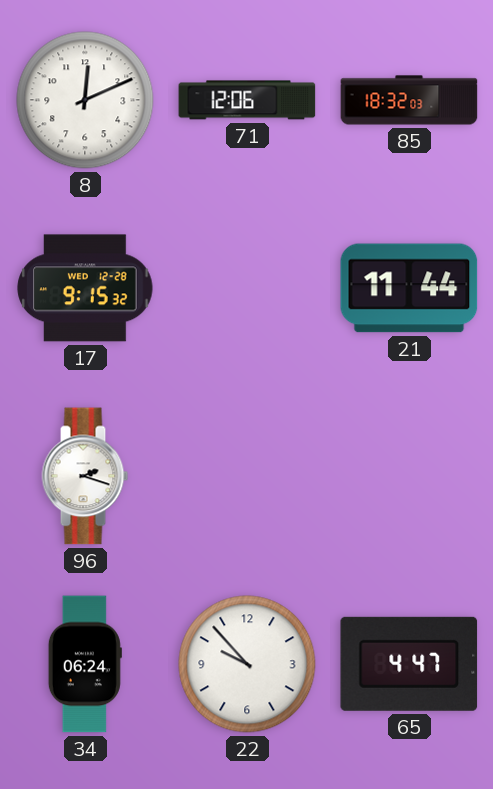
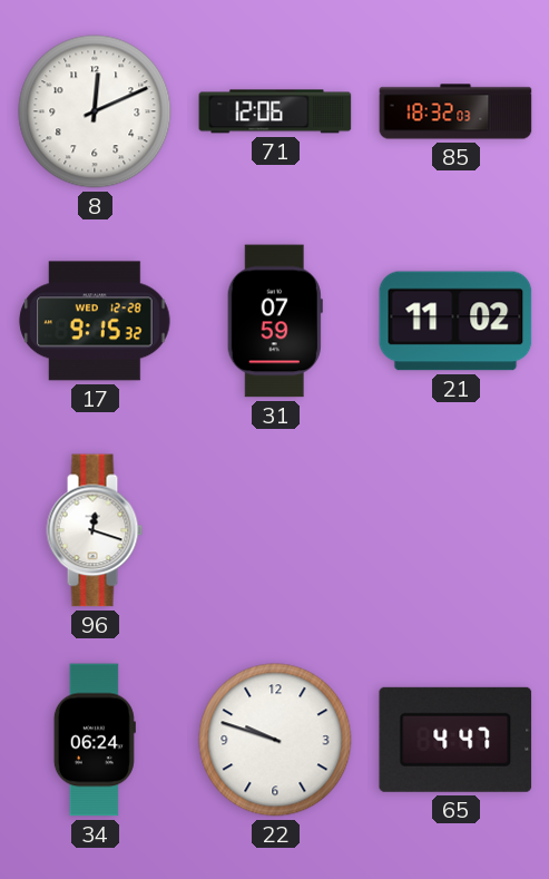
31: none -> 07:59 (275, 321)
21: 11:44 -> 11:02 (455, 321)
96: 2:18 -> 12:18 (95, 530)
22: 9:53 -> 9:48 (275, 740)
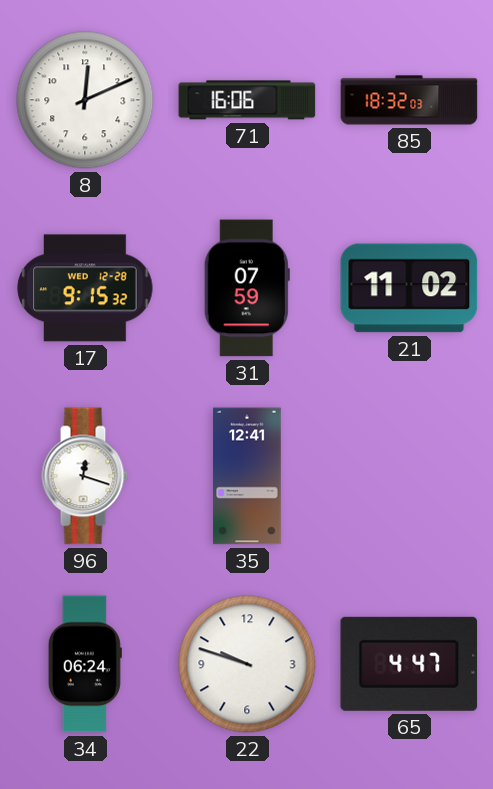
71: 12:06 -> 16:06 (247, 100)
35: none -> 12:41 (247, 476)
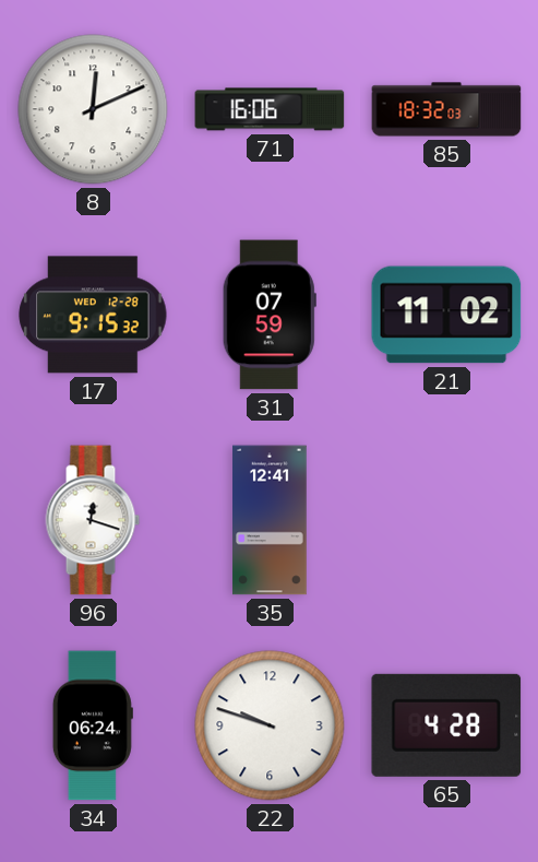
65: 4:47 -> 4:28 (446, 725)
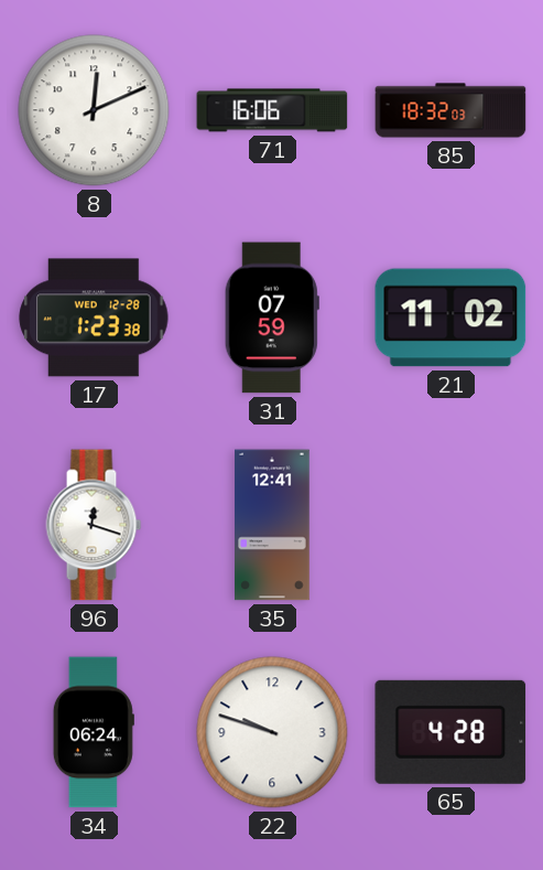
17: 9:15 -> 1:23 (94, 318)
